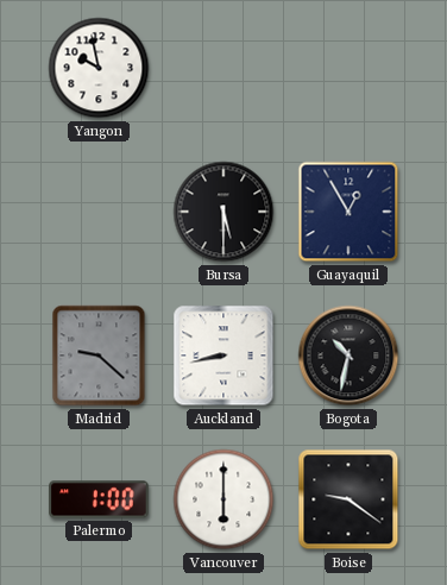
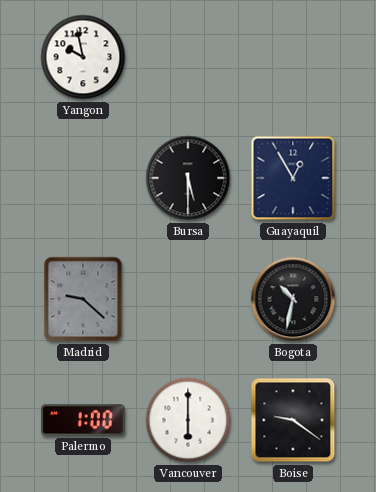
Auckland: 8:43 -> none (223, 356)
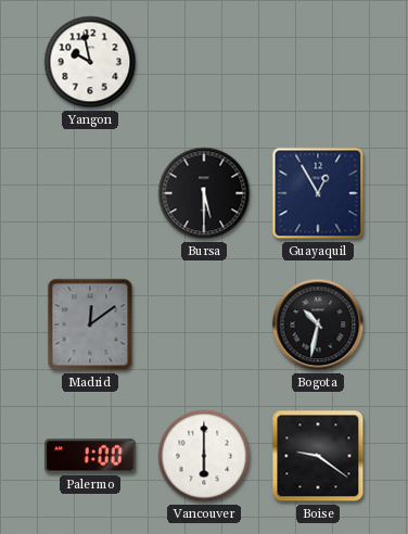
Madrid: 9:22 -> 12:09 (90, 325)
